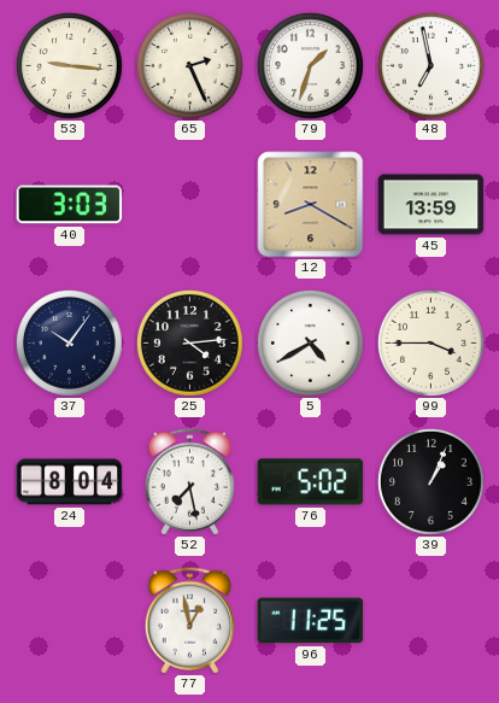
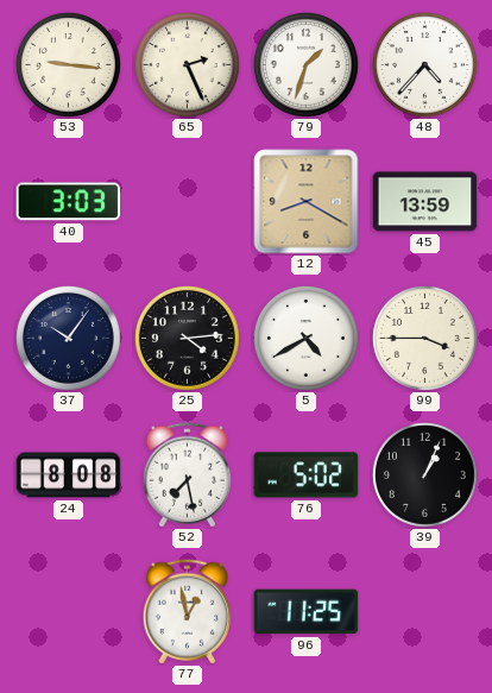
48: 6:58 -> 4:37 (424, 64)
24: 8:04 -> 8:08 (69, 475)
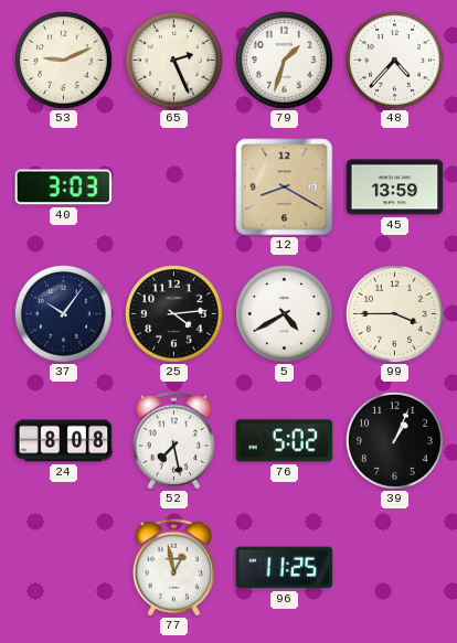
53: 9:16 -> 9:11 (63, 60)
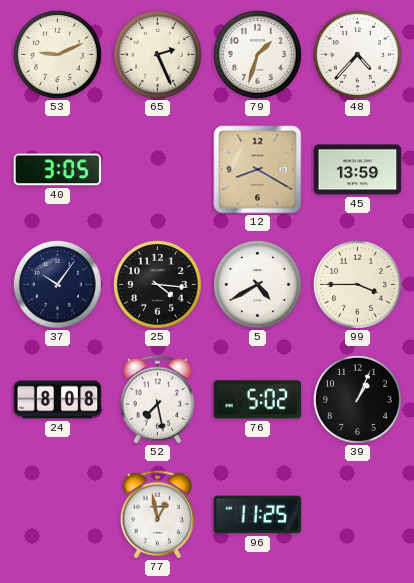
40: 3:03 -> 3:05 (58, 170)
25: 4:14 -> 4:16 (157, 284)
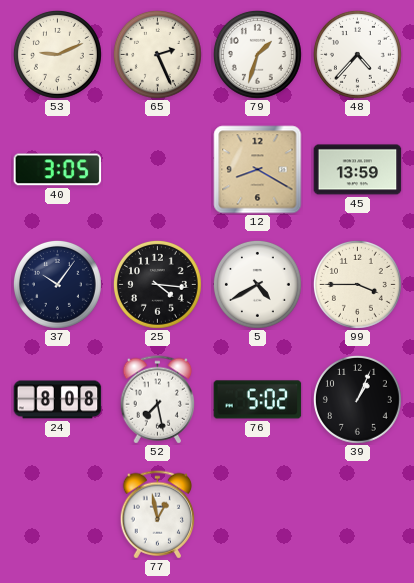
96: 11:25 -> none (258, 515)
